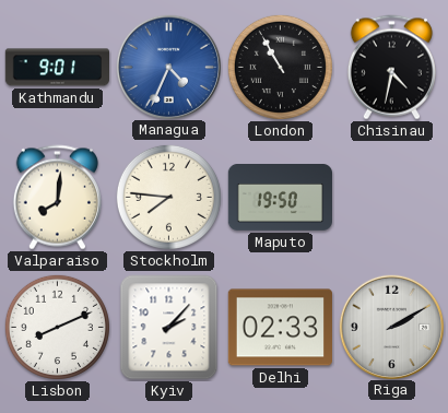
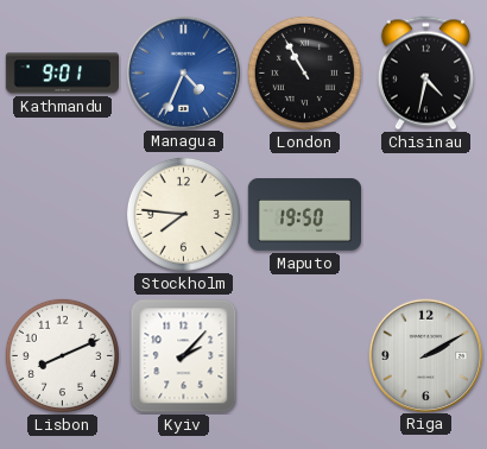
Valparaiso: 8:01 -> none (57, 198)
Delhi: 02:33 -> none (280, 328)
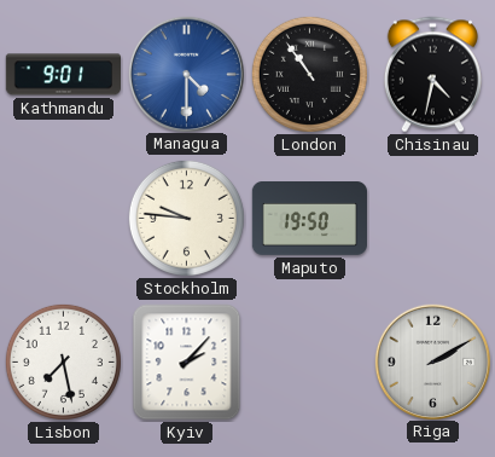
Managua: 4:34 -> 4:30 (186, 74)
London: 10:55 -> 10:54 (309, 74)
Stockholm: 7:46 -> 9:46 (186, 218)
Lisbon: 8:11 -> 7:28 (63, 361)
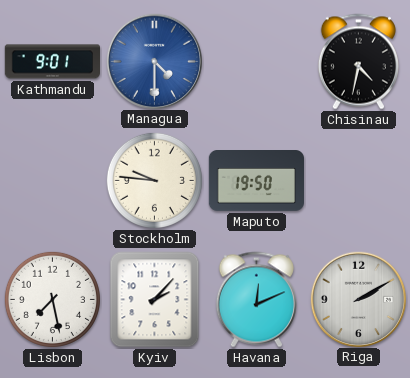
London: 10:54 -> none (309, 74)
Havana: none -> 12:11 (256, 300)
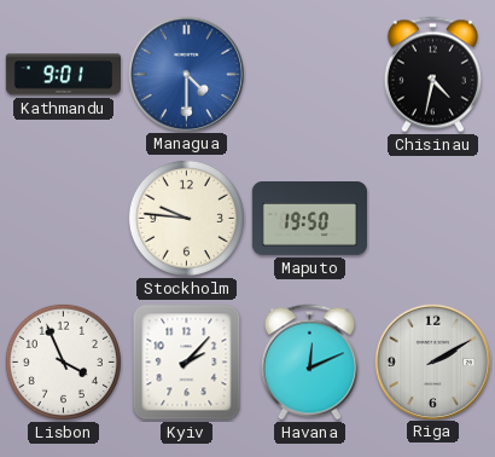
Lisbon: 7:28 -> 3:56 (63, 361)
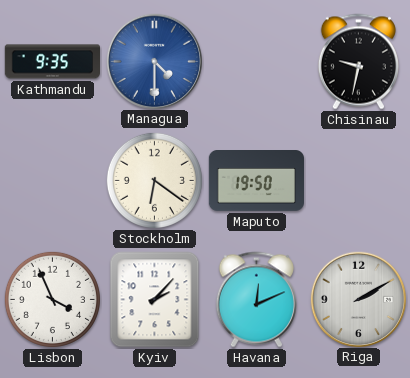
Kathmandu: 9:01 -> 9:35 (52, 62)
Chisinau: 4:32 -> 9:32 (358, 62)
Stockholm: 9:46 -> 6:21 (154, 180)
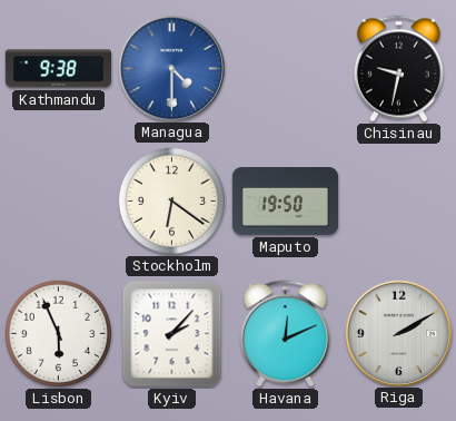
Kathmandu: 9:35 -> 9:38 (58, 69)
Lisbon: 3:56 -> 5:56 (58, 333)
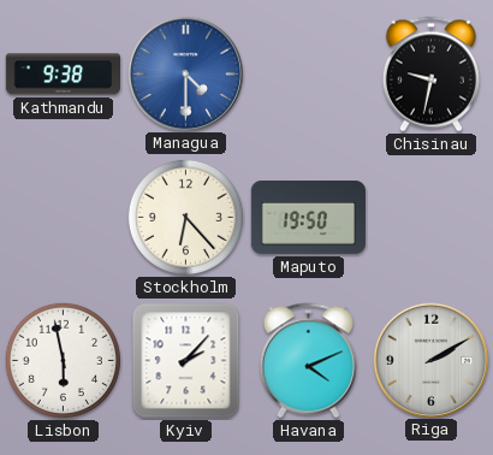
Stockholm: 6:21 -> 6:23 (185, 217)
Lisbon: 5:56 -> 5:58 (63, 360)
Havana: 12:11 -> 4:11 (308, 361)
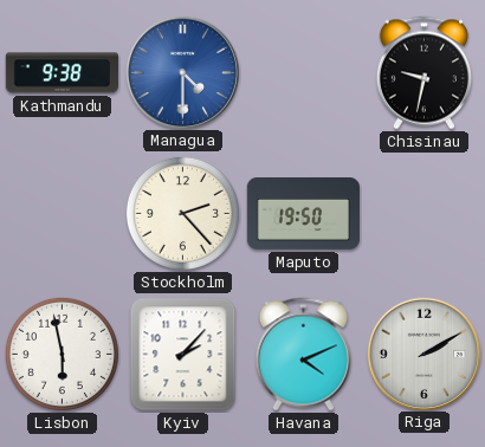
Stockholm: 6:23 -> 2:23 (182, 213)
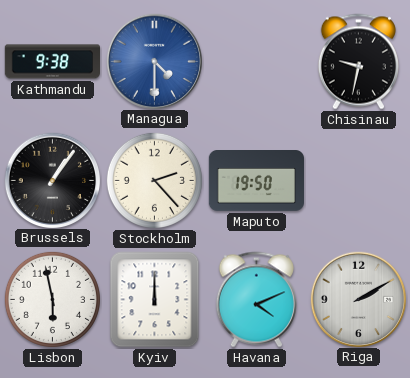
Brussels: none -> 1:06 (52, 180)
Kyiv: 2:07 -> 12:00 (155, 300)
